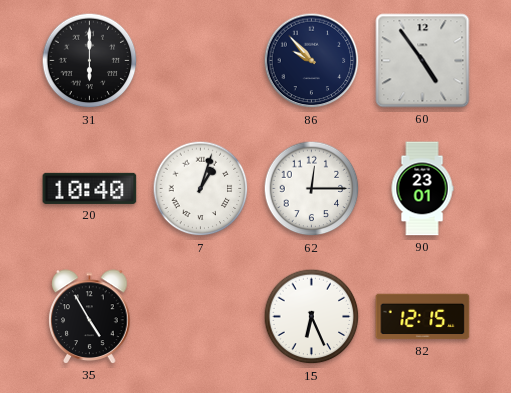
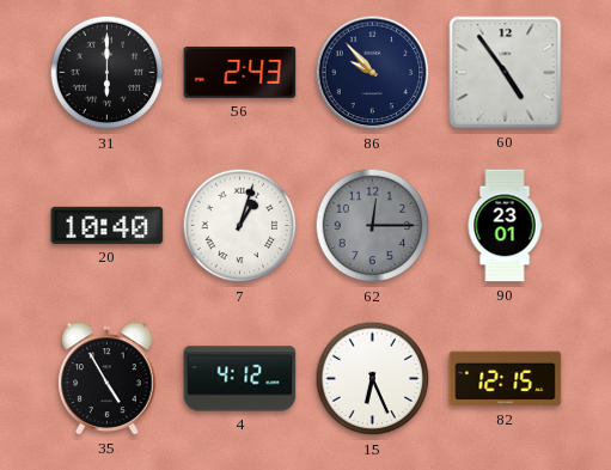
56: none -> 2:43 (240, 72)
62 dial: white -> grey (373, 226)
4: none -> 4:12 (240, 379)
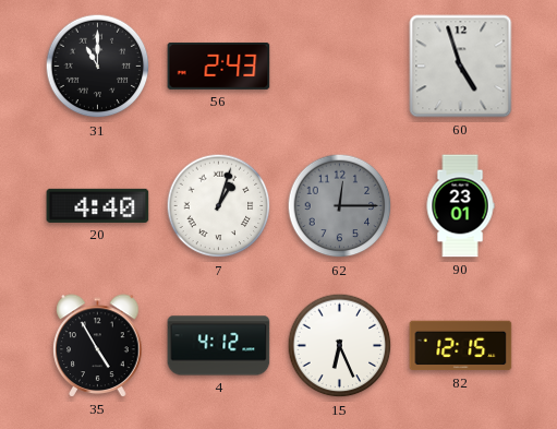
31: 6:00 -> 11:00 (98, 67)
86: 9:53 -> none (373, 73)
60: 4:54 -> 4:57 (461, 67)
20: 10:40 -> 4:40 (98, 205)
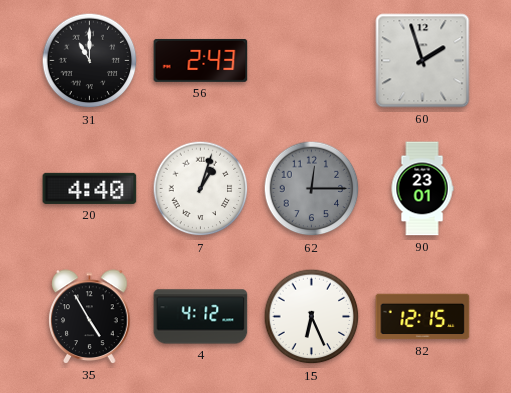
60: 4:57 -> 1:57 (423, 61)
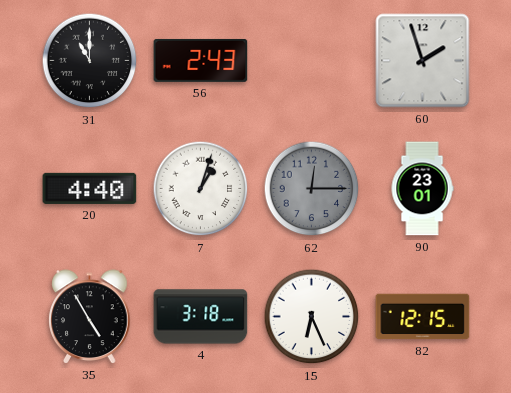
4: 4:12 -> 3:18 (201, 317)
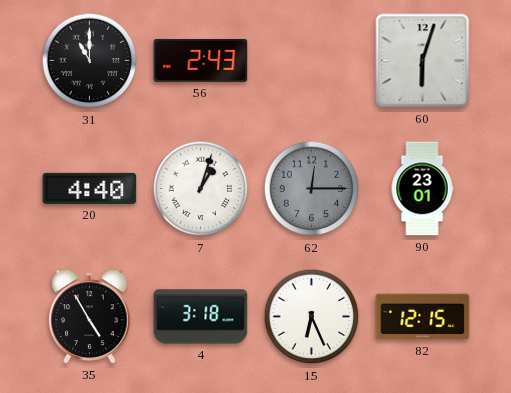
60: 1:57 -> 6:03 (423, 61)
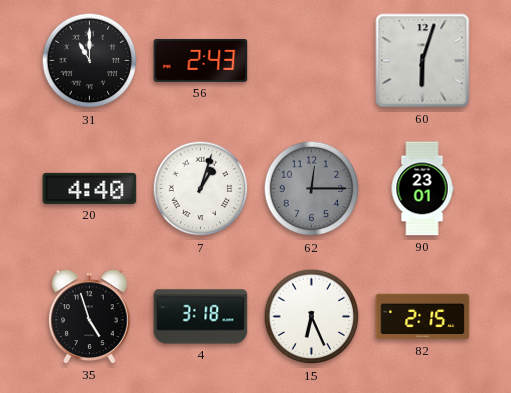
35: 4:55 -> 4:57 (90, 317)
82: 12:15 -> 2:15 (423, 317)
